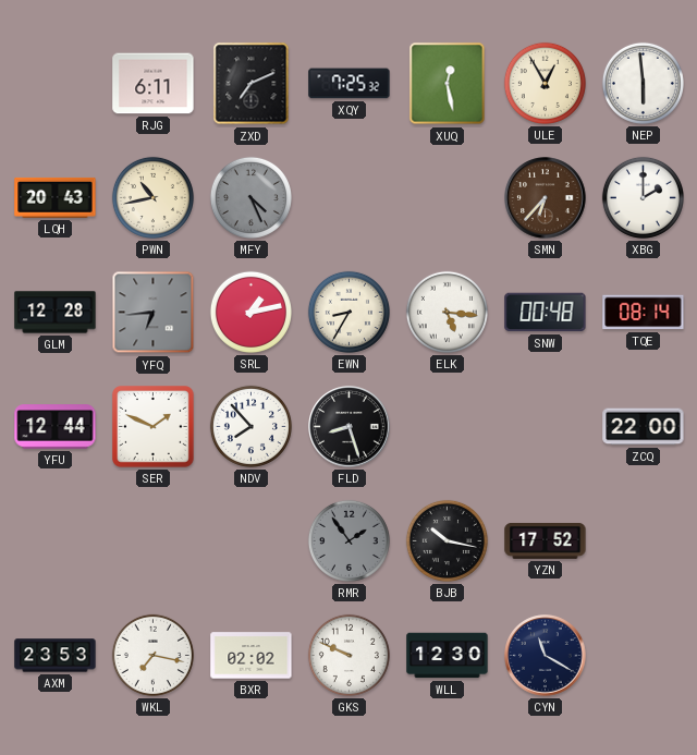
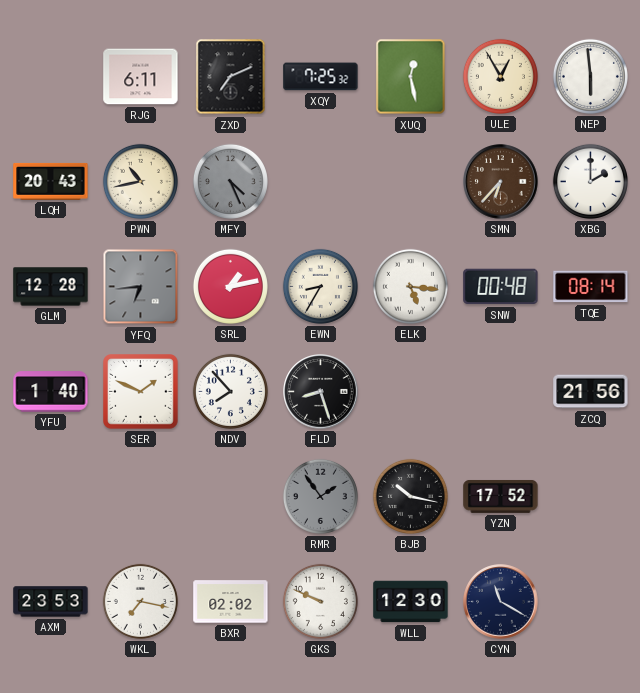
YFU: 12:44 -> 1:40 (51, 392)
ZCQ: 22:00 -> 21:56 (591, 392)
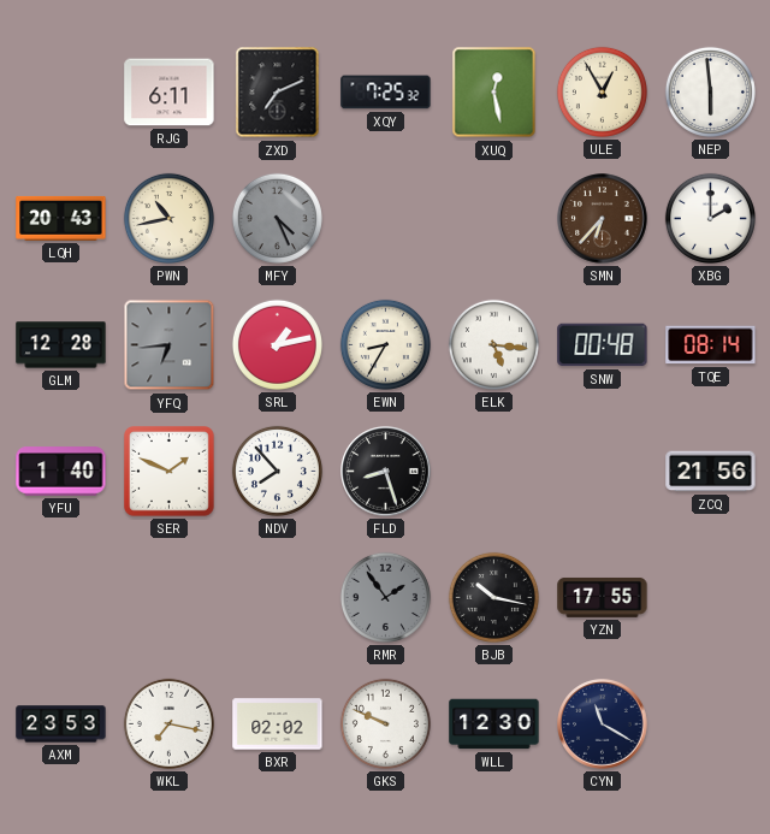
YZN: 17:52 -> 17:55 (603, 597)
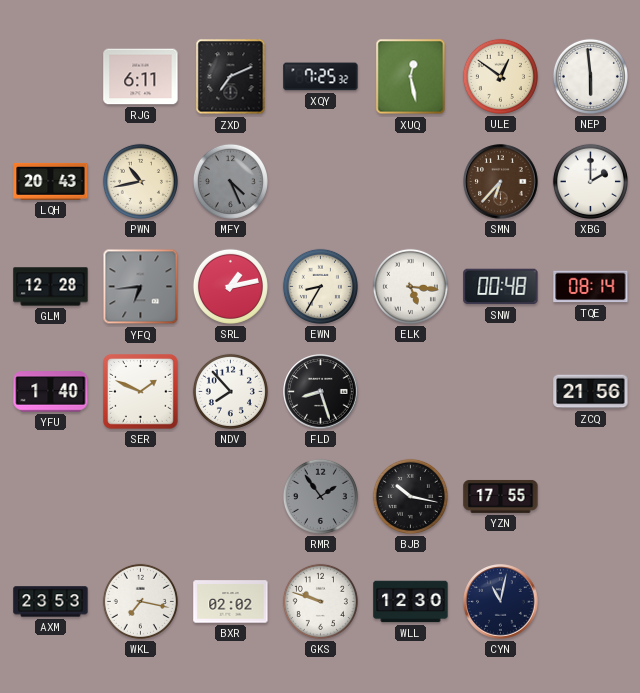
ULE: 12:55 -> 12:51 (500, 76)
GKS: 9:49 -> 9:48 (320, 601)
CYN: 11:20 -> 11:02 (501, 602)
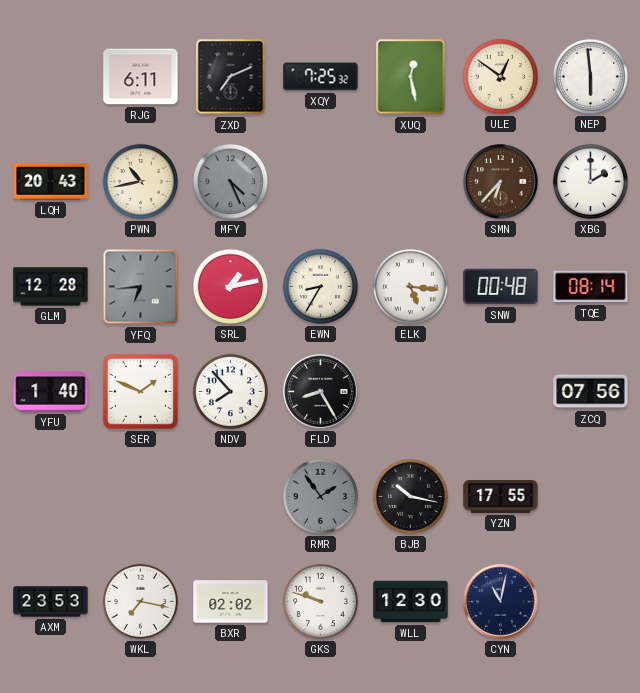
FLD: 8:27 -> 8:25 (321, 392)
ZCQ: 21:56 -> 07:56 (591, 392)
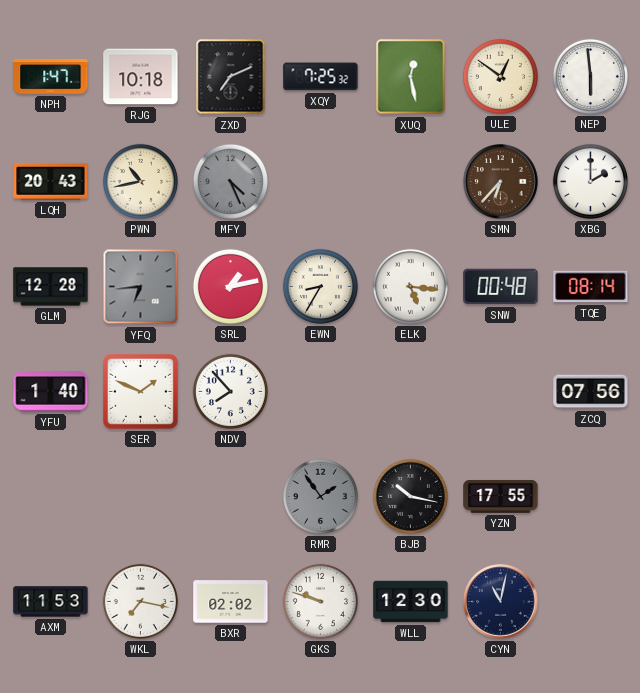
NPH: none -> 1:47 (51, 77)
RJG: 6:11 -> 10:18 (141, 77)
FLD: 8:25 -> none (321, 392)
AXM: 23:53 -> 11:53 (51, 602)
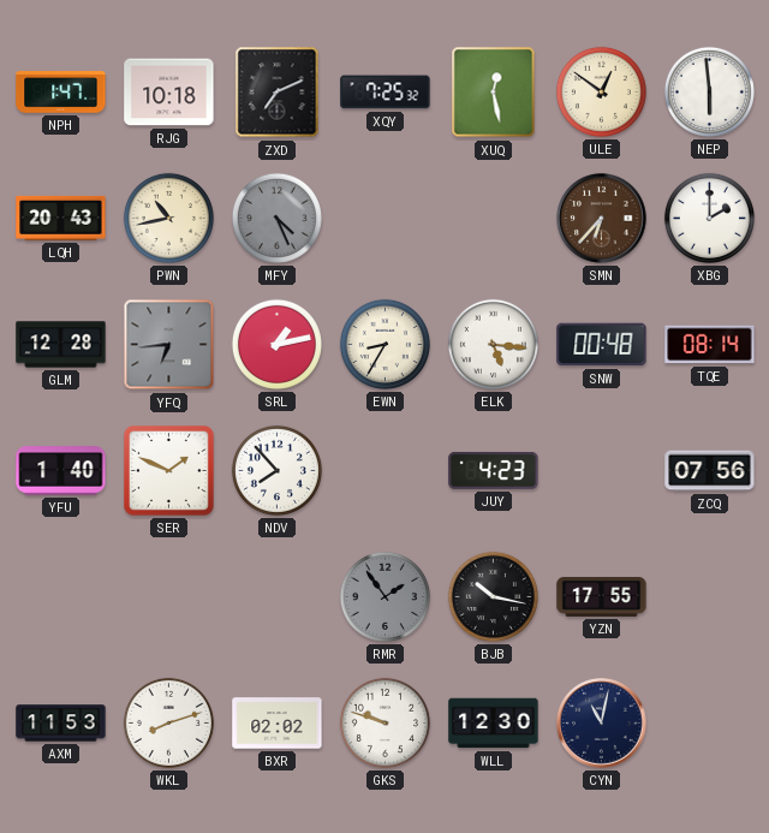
JUY: none -> 4:23 (494, 470)
WKL: 7:17 -> 8:12 (168, 722)
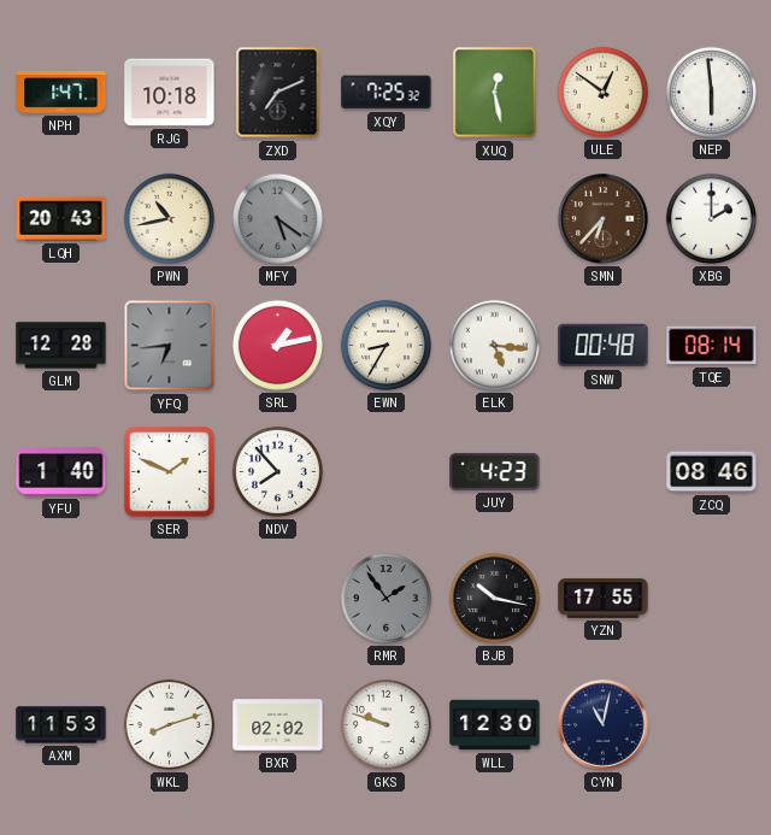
MFY: 4:26 -> 5:21 (277, 218)
ZCQ: 07:56 -> 08:46 (712, 472)
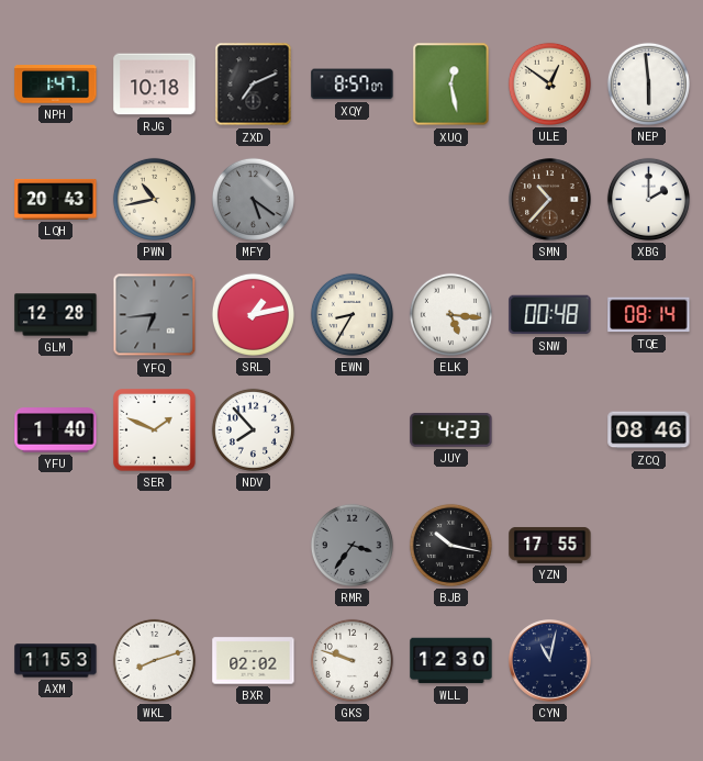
XQY: 7:25 -> 8:57 (353, 85)
SMN: 6:37 -> 10:37 (550, 200)
RMR: 1:54 -> 3:36 (351, 545)
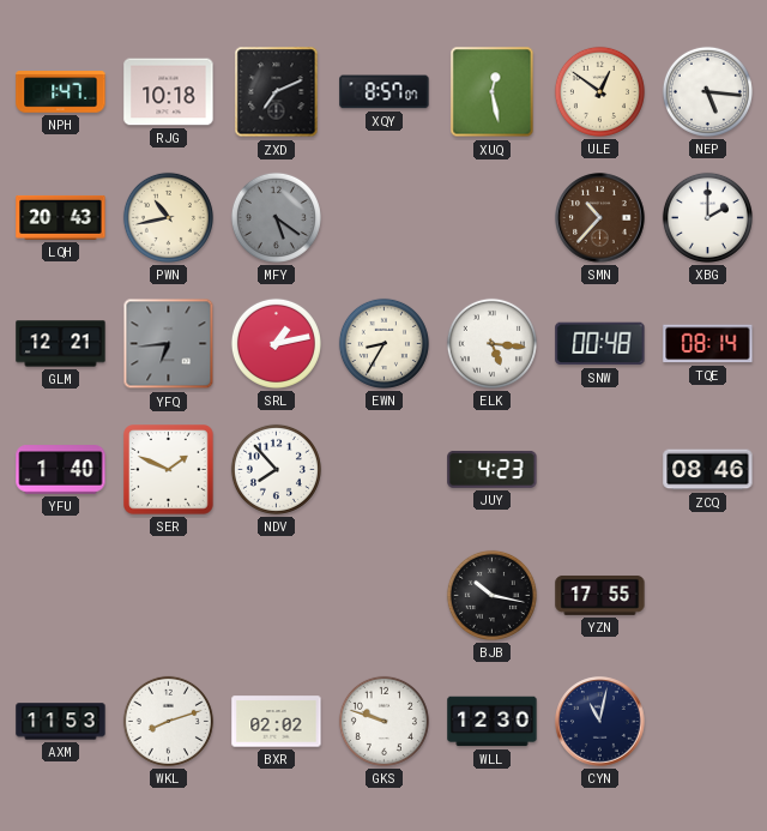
NEP: 5:59 -> 5:16 (707, 91)
GLM: 12:28 -> 12:21 (61, 344)
RMR: 3:36 -> none (351, 545)
